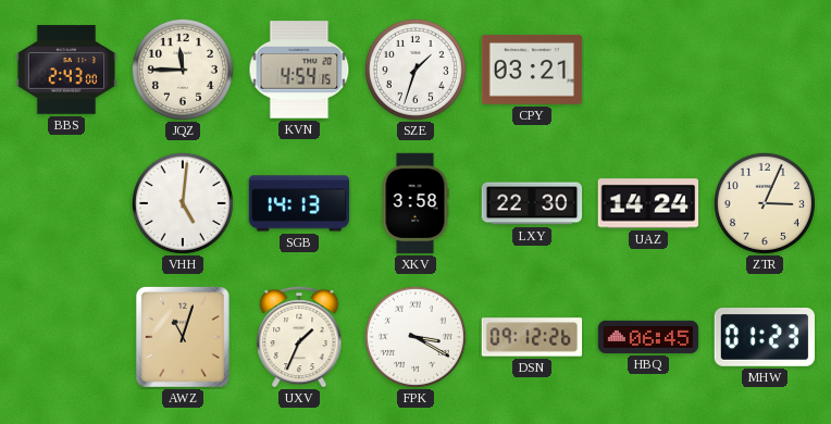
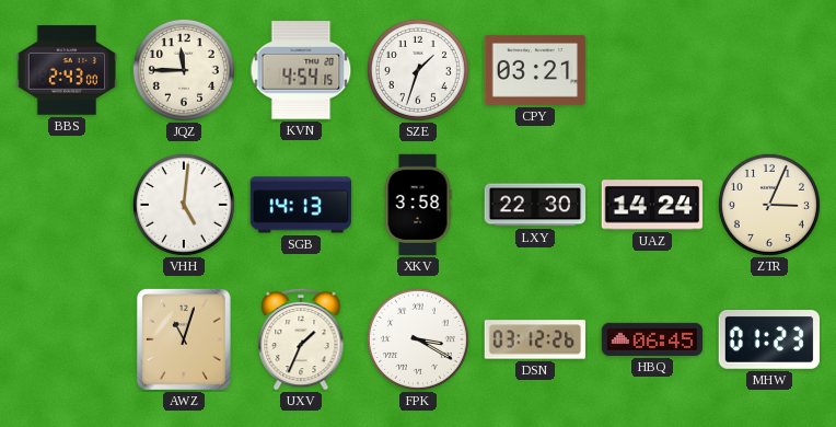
DSN: 09:12 -> 03:12 (535, 339)
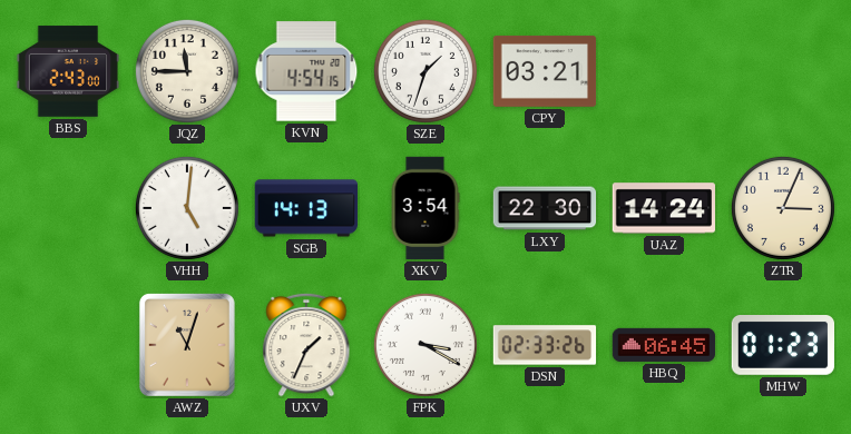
XKV: 3:58 -> 3:54 (425, 208)
DSN: 03:12 -> 02:33 (545, 345)
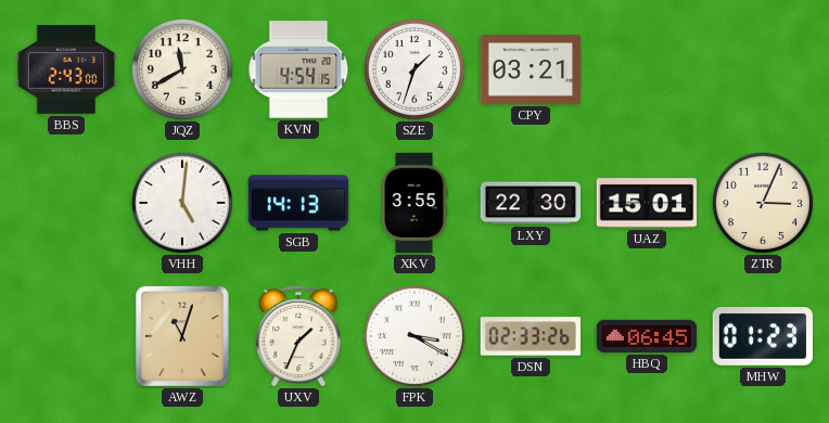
JQZ: 11:45 -> 11:40 (182, 69)
XKV: 3:54 -> 3:55 (414, 203)
UAZ: 14:24 -> 15:01 (647, 203)
